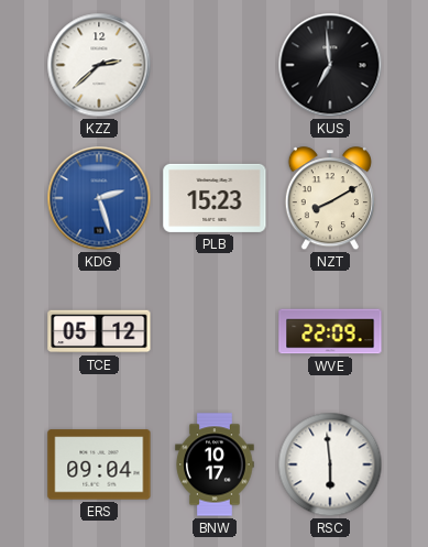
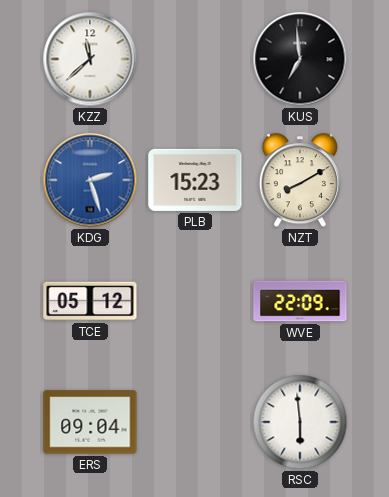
KZZ: 2:38 -> 11:38 (90, 59)
BNW: 10:17 -> none (215, 464)
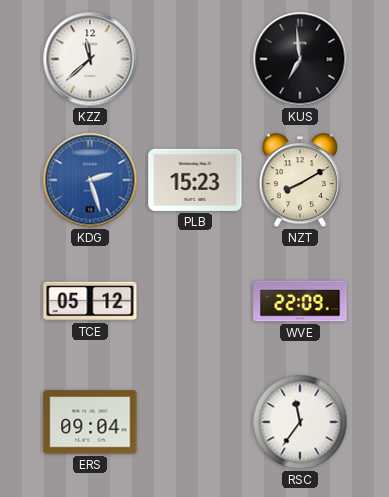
RSC: 5:59 -> 11:36 (300, 422)
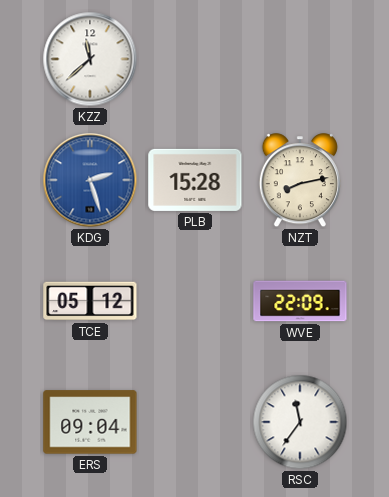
KUS: 6:59 -> none (300, 59)
PLB: 15:23 -> 15:28 (195, 180)
NZT: 8:10 -> 8:13 (300, 181)
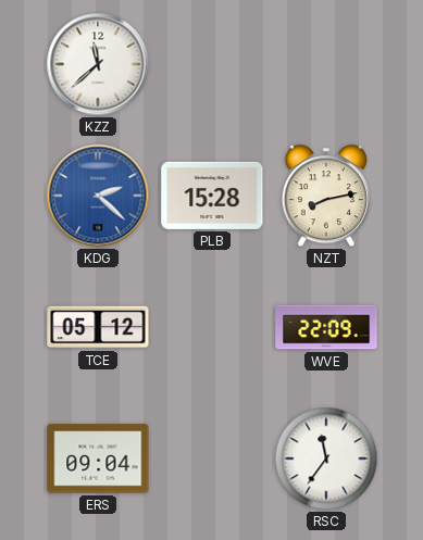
KDG: 2:27 -> 2:22 (98, 196)
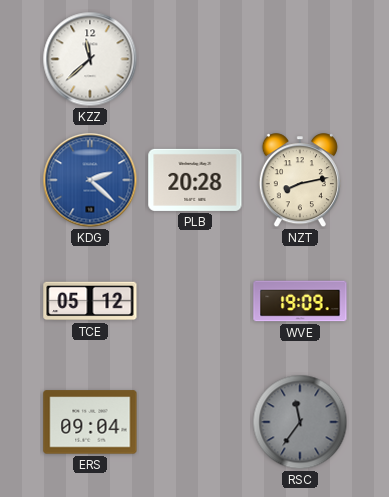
PLB: 15:28 -> 20:28 (195, 180)
WVE: 22:09 -> 19:09 (300, 301)
RSC dial: white -> grey (300, 422)
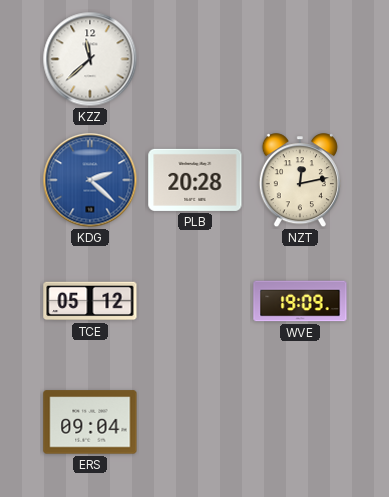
NZT: 8:13 -> 12:13 (300, 181)
RSC: 11:36 -> none (300, 422)
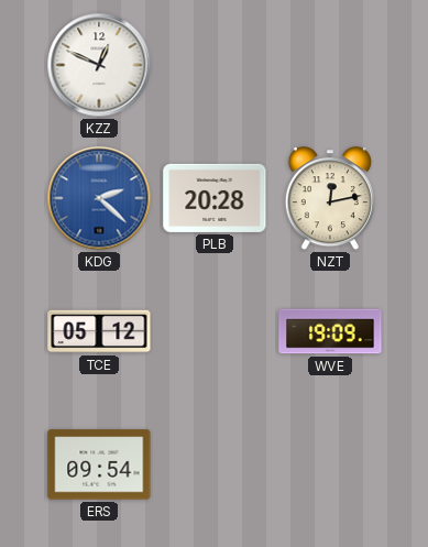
KZZ: 11:38 -> 12:49 (99, 65)
ERS: 09:04 -> 09:54 (99, 464)
